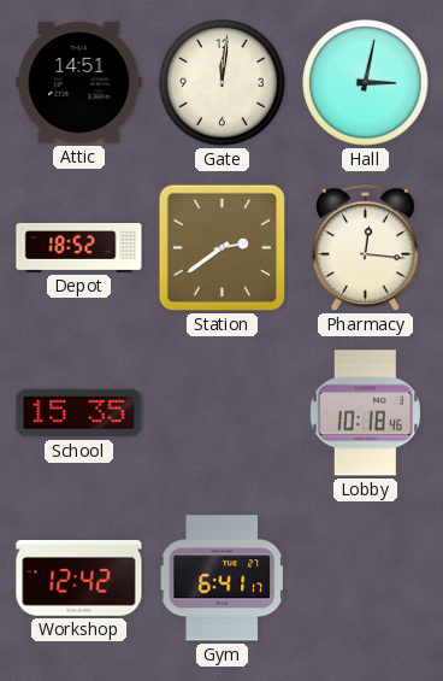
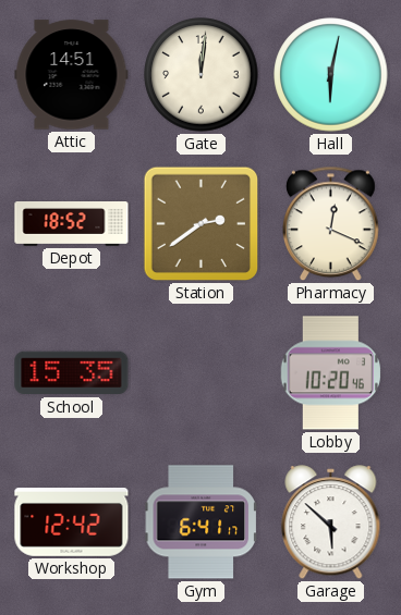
Hall: 3:02 -> 6:02 (331, 75)
Pharmacy: 12:16 -> 12:19 (331, 224)
Lobby: 10:18 -> 10:20 (330, 373)
Garage: none -> 5:52 (331, 522)
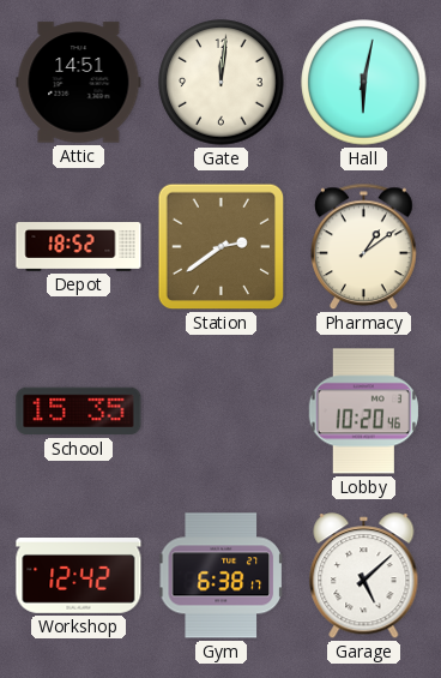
Pharmacy: 12:19 -> 1:09 (364, 247)
Gym: 6:41 -> 6:38 (222, 576)
Garage: 5:52 -> 5:08 (364, 576)
